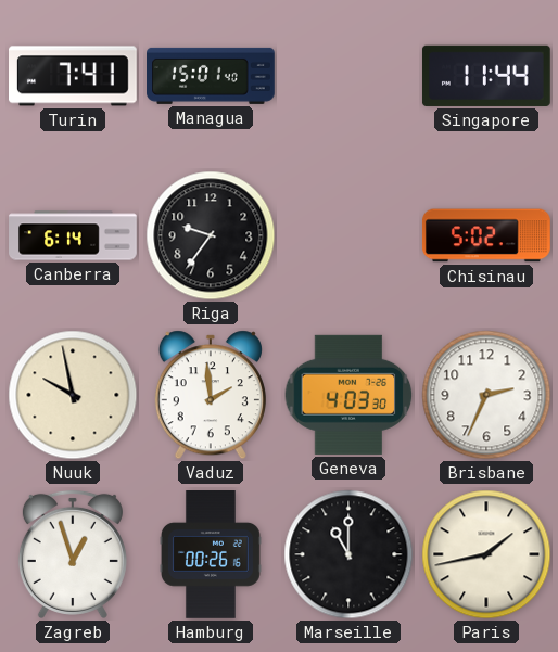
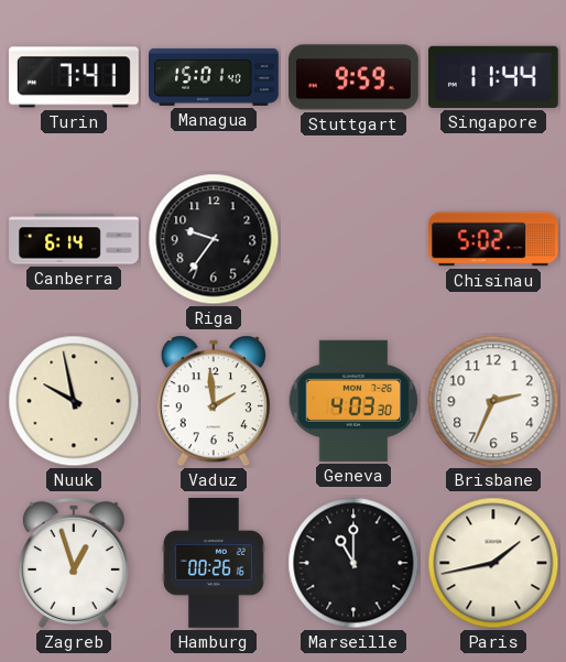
Stuttgart: none -> 9:59 (355, 77)
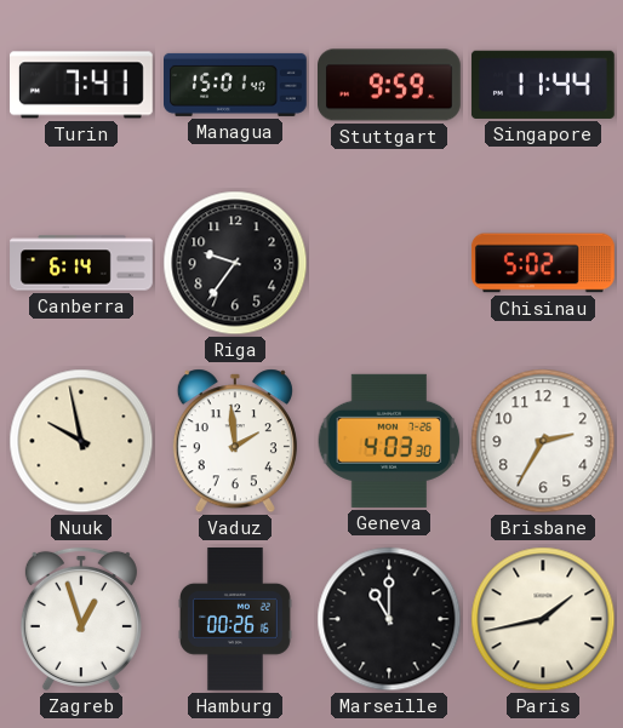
Brisbane: 2:34 -> 2:35 (543, 441)
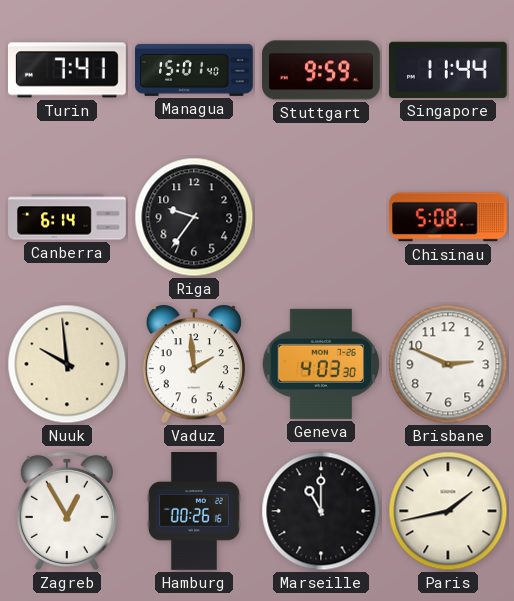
Chisinau: 5:02 -> 5:08 (448, 217)
Nuuk: 9:58 -> 9:59 (67, 364)
Brisbane: 2:35 -> 2:49 (448, 364)
Zagreb: 12:57 -> 12:55 (67, 511)
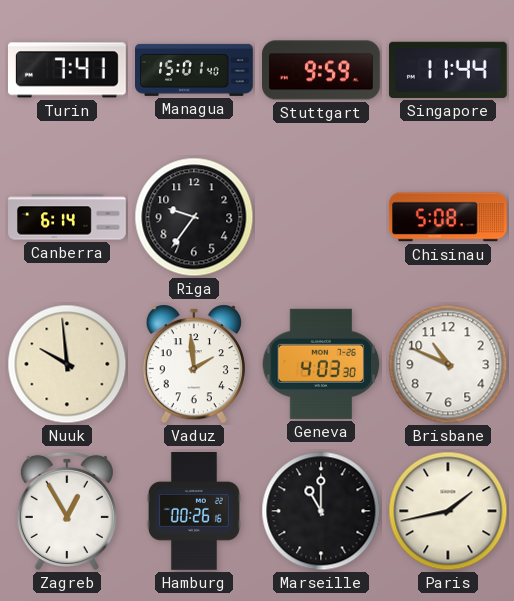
Brisbane: 2:49 -> 10:49 (448, 364)
